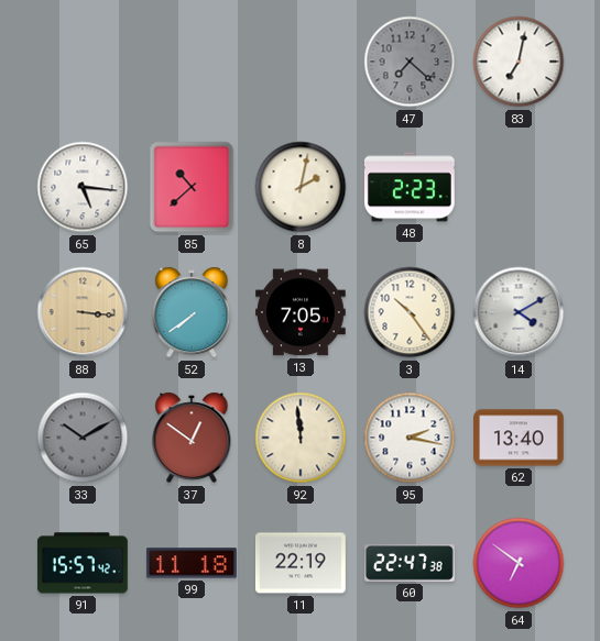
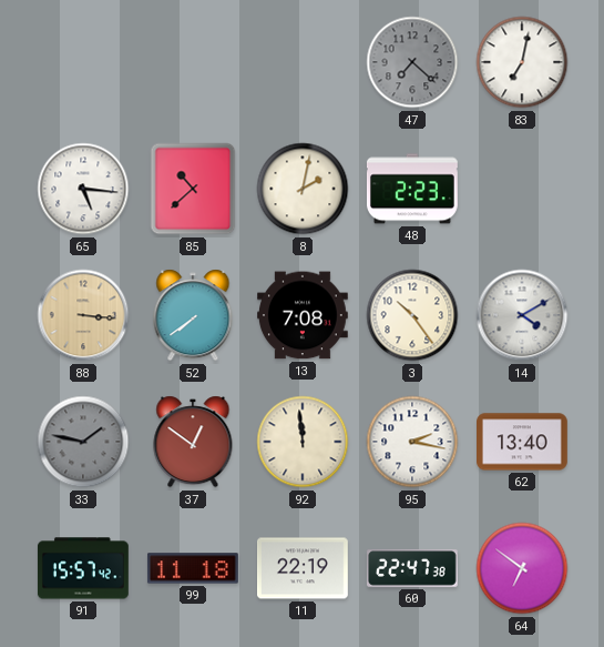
13: 7:05 -> 7:08 (304, 315)
33: 10:10 -> 1:47 (83, 442)
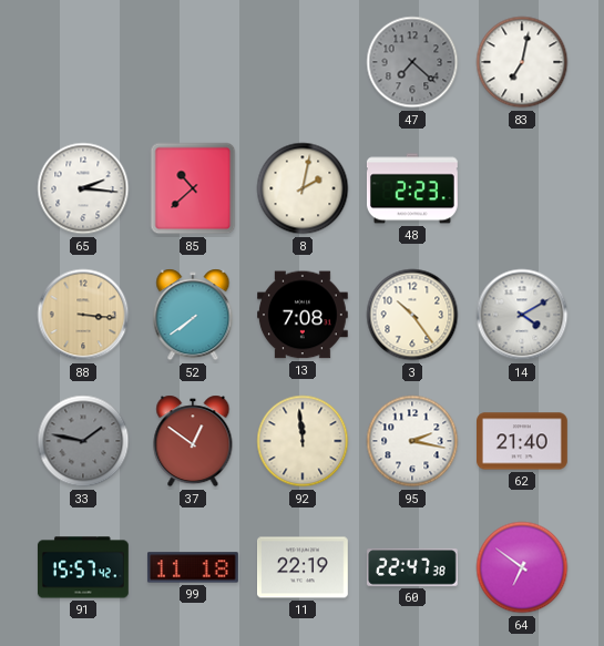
65: 5:16 -> 2:16 (83, 188)
62: 13:40 -> 21:40 (523, 441)
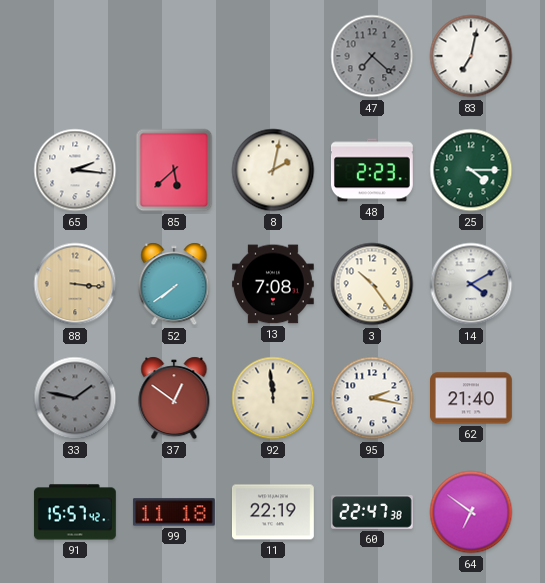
85: 10:38 -> 5:38 (174, 170)
25: none -> 4:15 (471, 170)
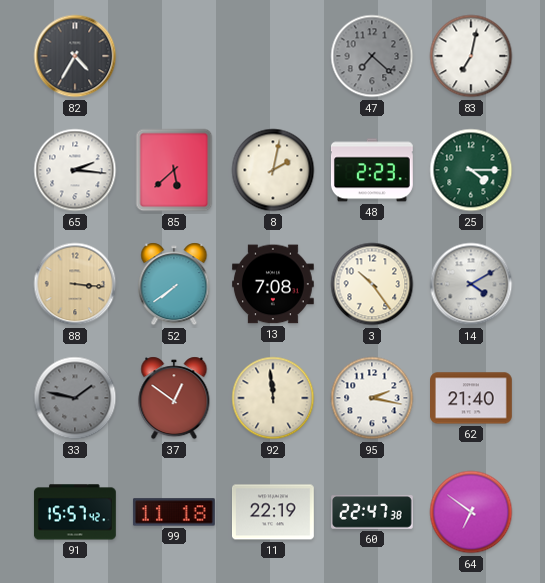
82: none -> 4:35 (75, 56)
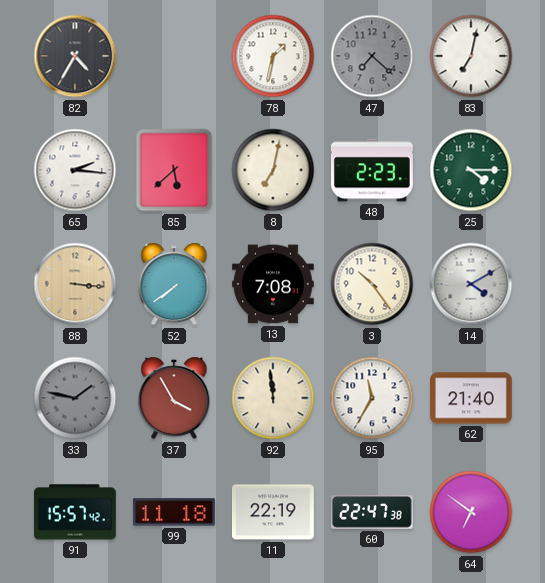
78: none -> 1:32 (273, 56)
8: 2:02 -> 7:02 (273, 170)
37: 12:51 -> 3:55 (174, 398)
95: 2:17 -> 11:35 (372, 398)
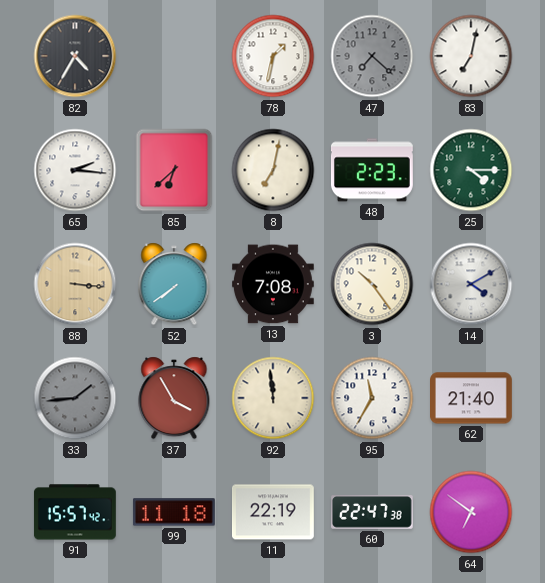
85: 5:38 -> 6:38 (174, 170)
33: 1:47 -> 1:44 (75, 398)
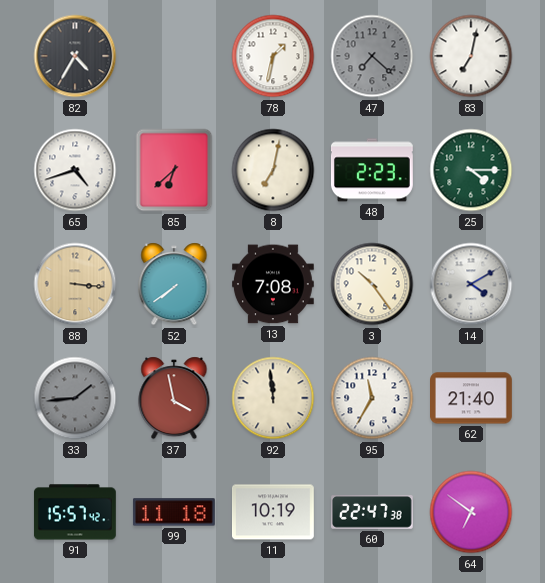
65: 2:16 -> 4:42 (75, 170)
37: 3:55 -> 3:58 (174, 398)
11: 22:19 -> 10:19 (274, 512)
